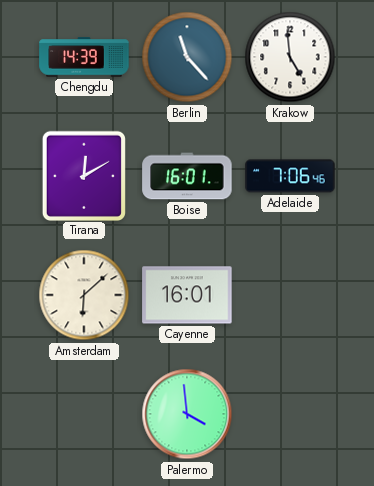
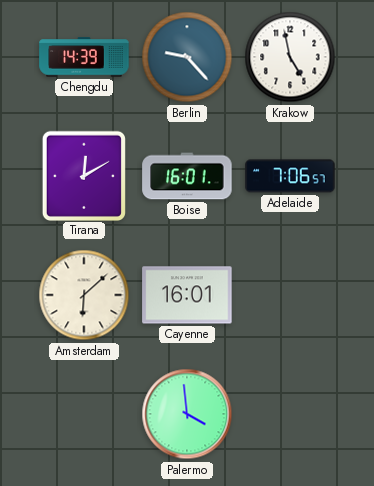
Berlin: 11:23 -> 9:23 (187, 57)
Krakow: 4:59 -> 4:58 (290, 57)
Adelaide: 7:06:46 -> 7:06:57 (290, 176)
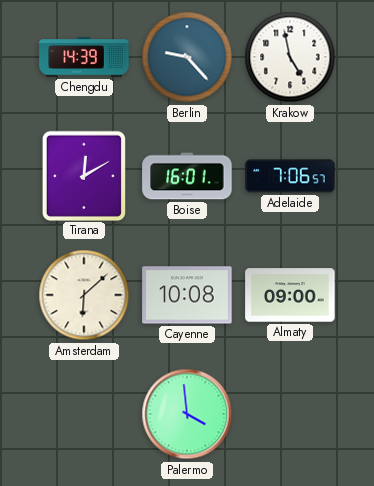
Cayenne: 16:01 -> 10:08 (187, 295)
Almaty: none -> 09:00 (290, 295)
